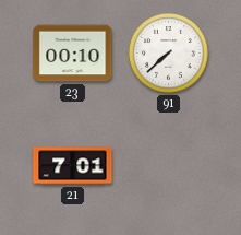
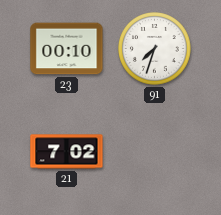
91: 7:38 -> 7:33 (155, 49)
21: 7:01 -> 7:02 (67, 152)
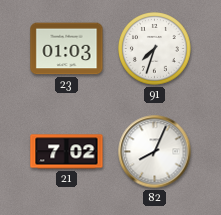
23: 00:10 -> 01:03 (67, 49)
82: none -> 8:04 (155, 152)
